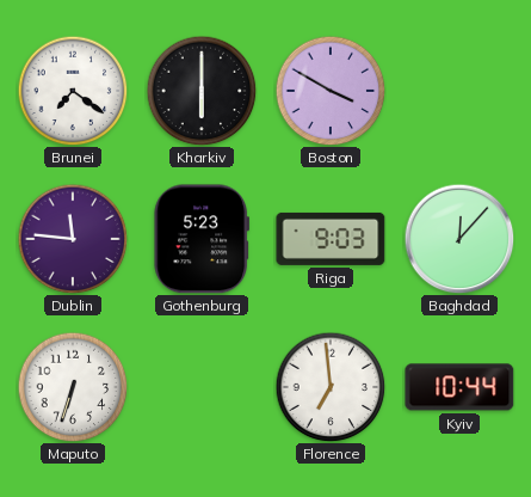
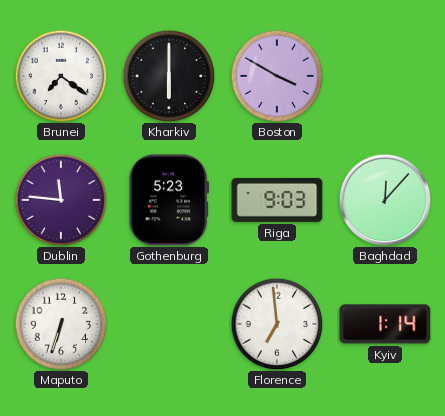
Kyiv: 10:44 -> 1:14 (385, 324)
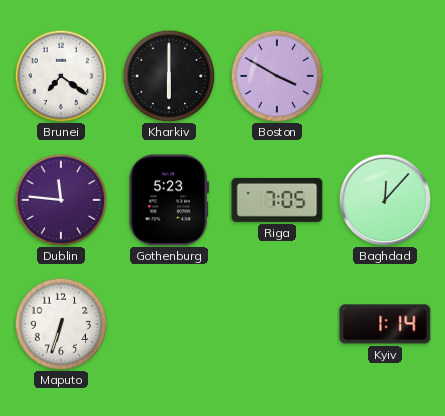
Riga: 9:03 -> 7:05 (277, 200)
Florence: 6:59 -> none (277, 324)
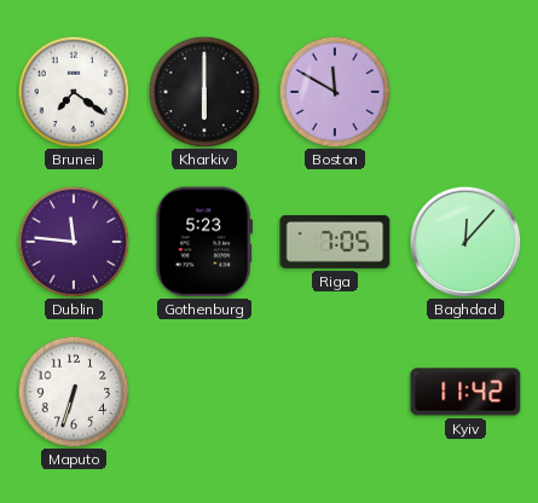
Boston: 3:50 -> 11:50 (335, 92)
Kyiv: 1:14 -> 11:42 (465, 392)
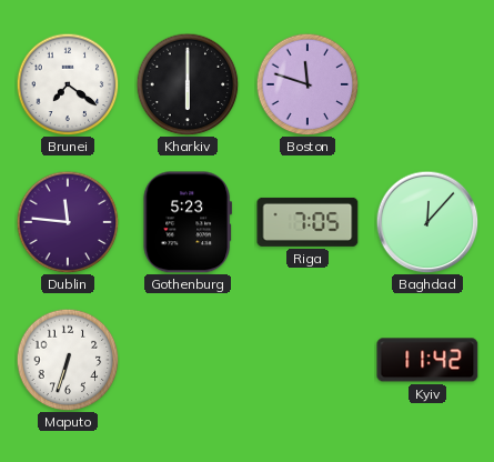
Boston: 11:50 -> 11:48 (308, 84)
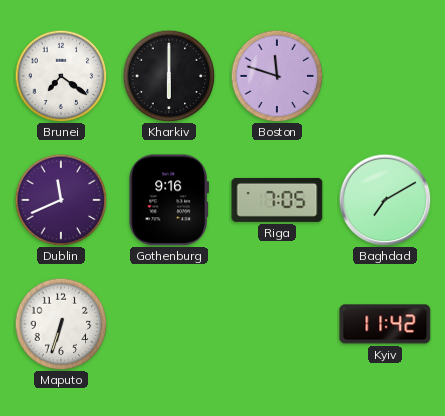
Dublin: 11:46 -> 11:41 (61, 200)
Gothenburg: 5:23 -> 9:16 (169, 200)
Baghdad: 12:07 -> 7:10 (385, 200)
